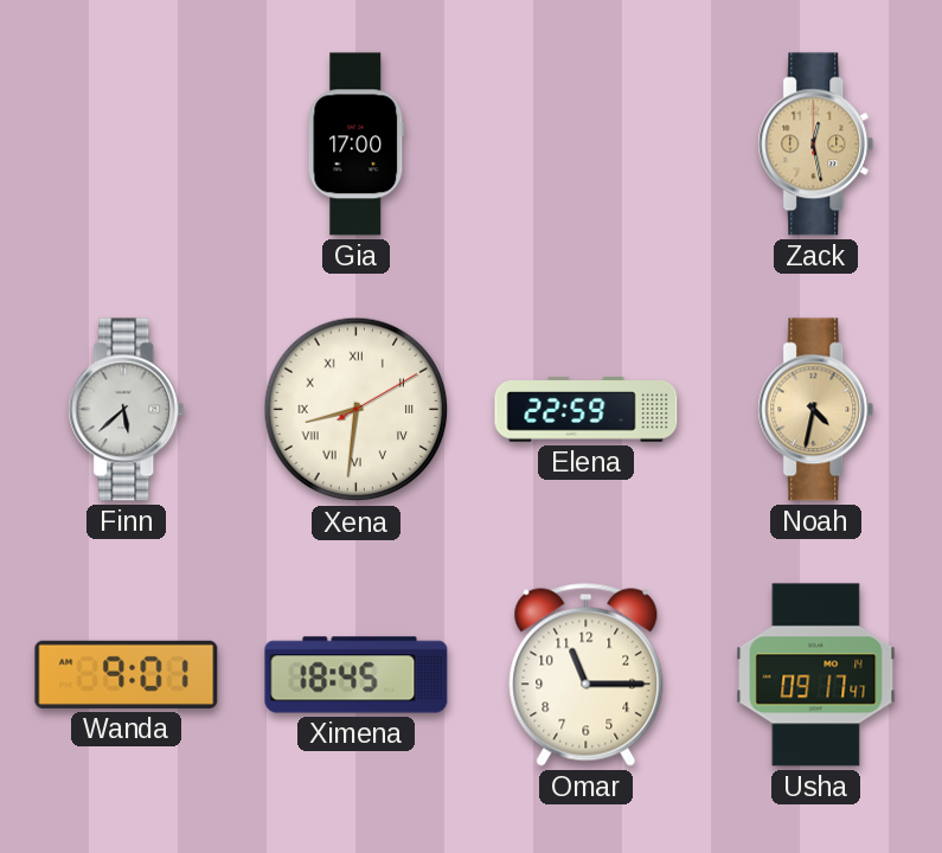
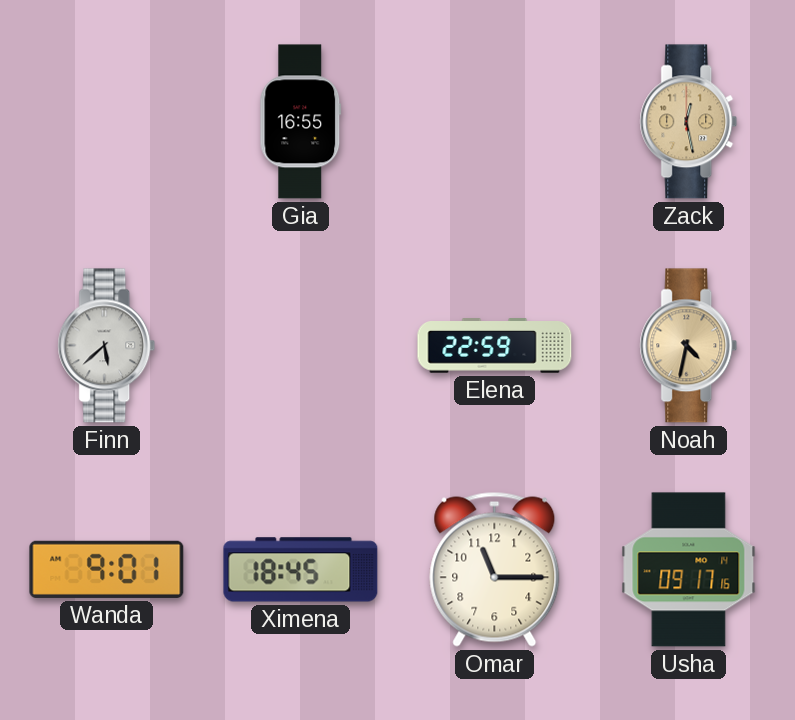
Gia: 17:00 -> 16:55 (301, 122)
Xena: 8:31 -> none (357, 410)
Usha: 09:17:47 -> 09:17:16 (689, 570)
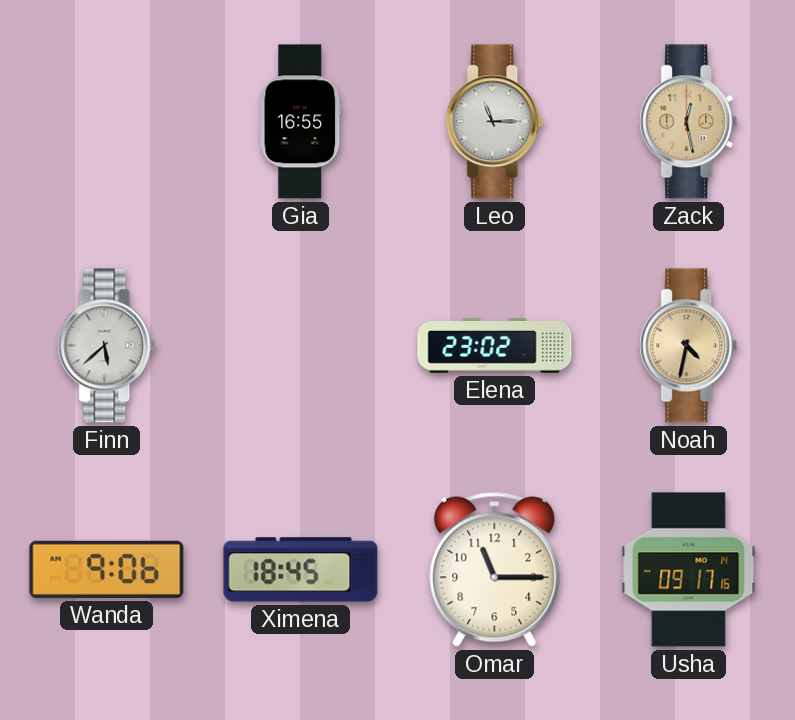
Leo: none -> 11:15 (495, 122)
Elena: 22:59 -> 23:02 (495, 346)
Wanda: 9:01 -> 9:06 (107, 569)
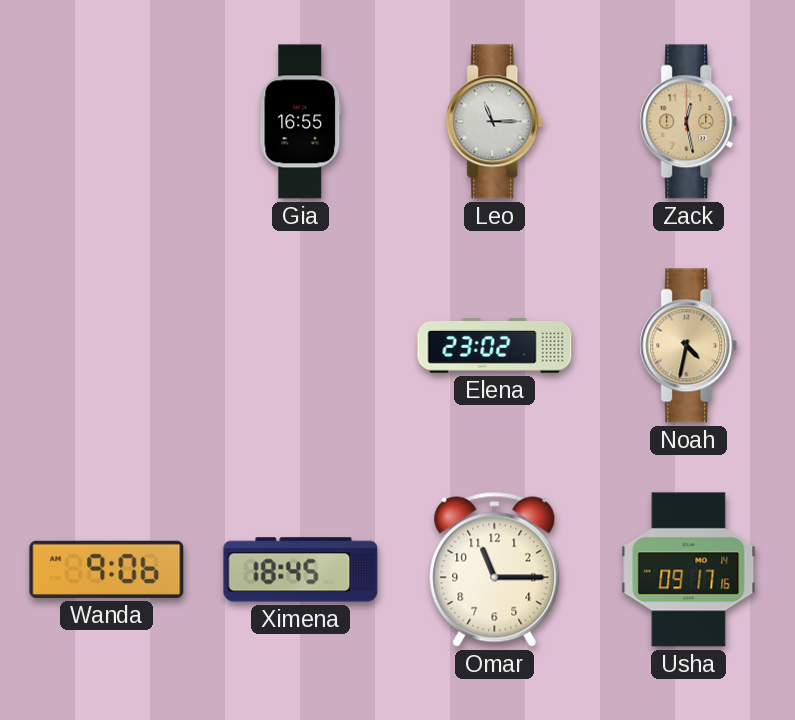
Finn: 5:38 -> none (107, 346)
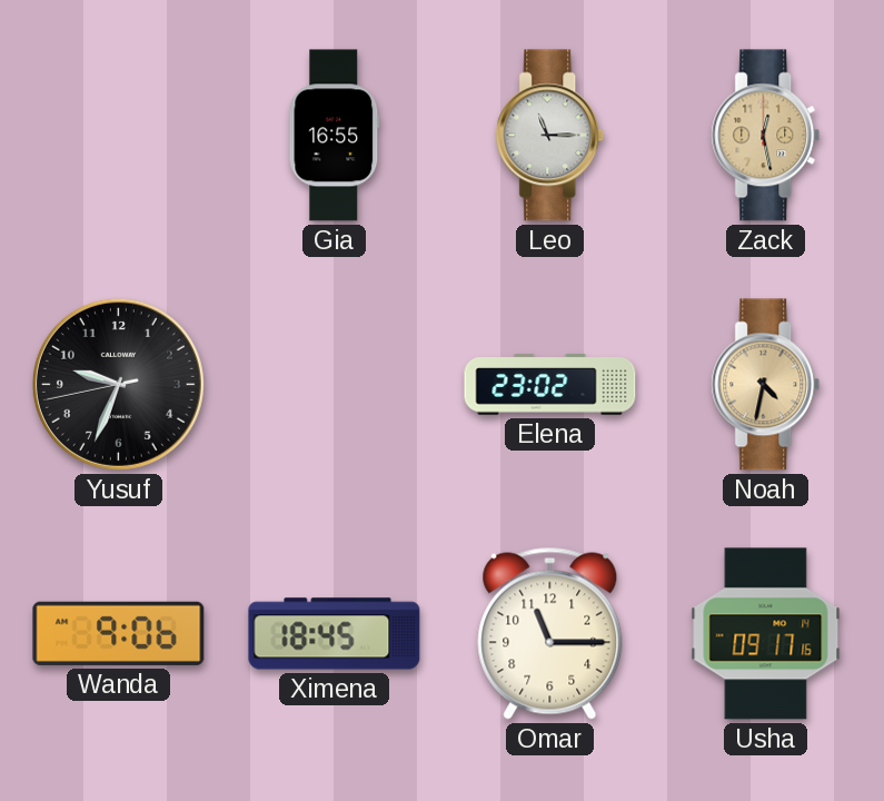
Yusuf: none -> 9:33 (118, 384)
